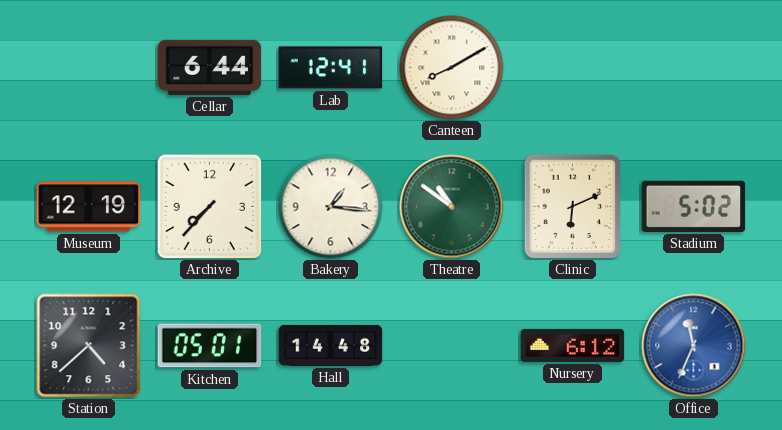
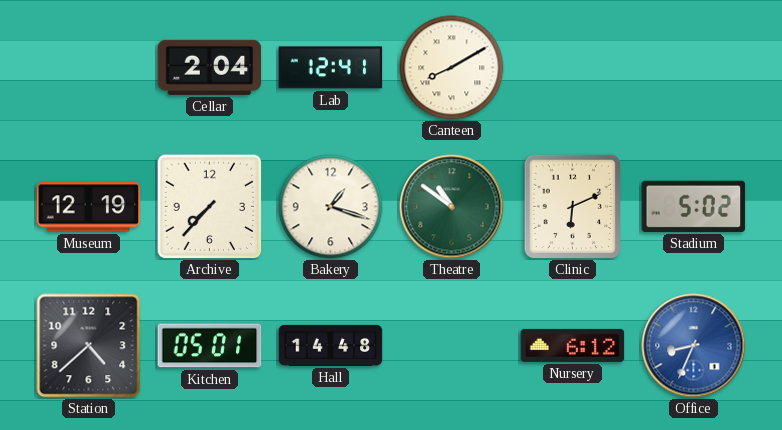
Cellar: 6:44 -> 2:04 (210, 67)
Bakery: 1:16 -> 1:18 (331, 207)
Office: 11:34 -> 8:34 (694, 346)
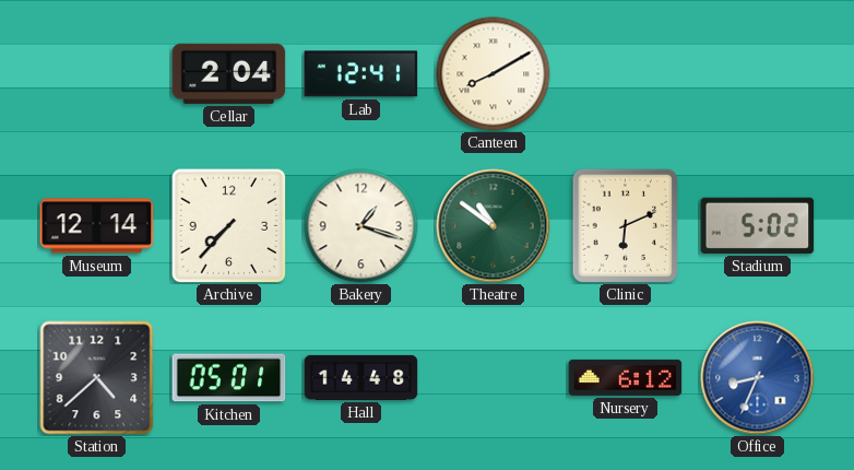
Museum: 12:19 -> 12:14 (97, 226)
